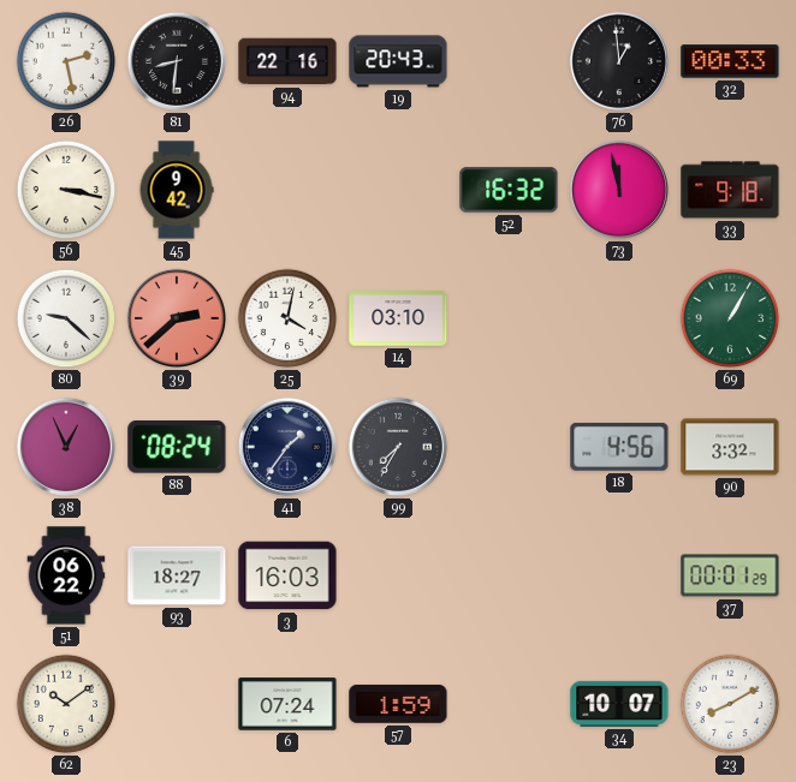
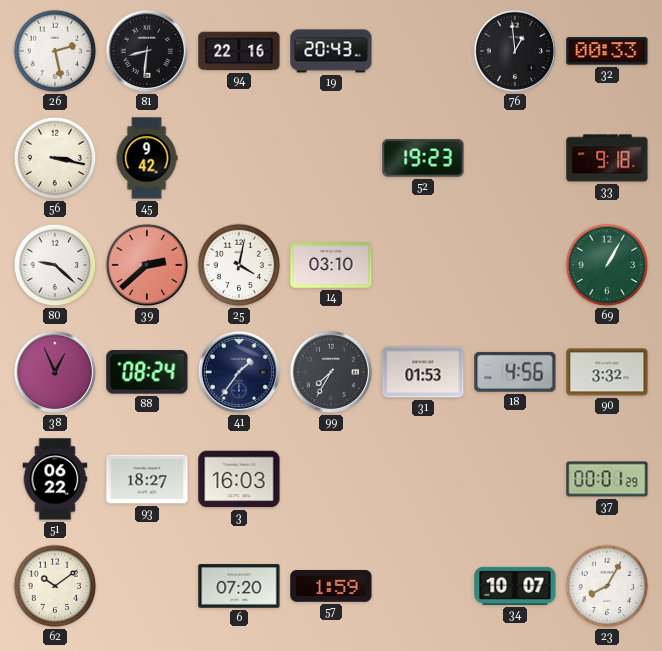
52: 16:32 -> 19:23 (423, 158)
73: 11:58 -> none (619, 190)
31: none -> 01:53 (423, 372)
6: 07:24 -> 07:20 (239, 586)
23: 8:10 -> 8:05 (607, 586)
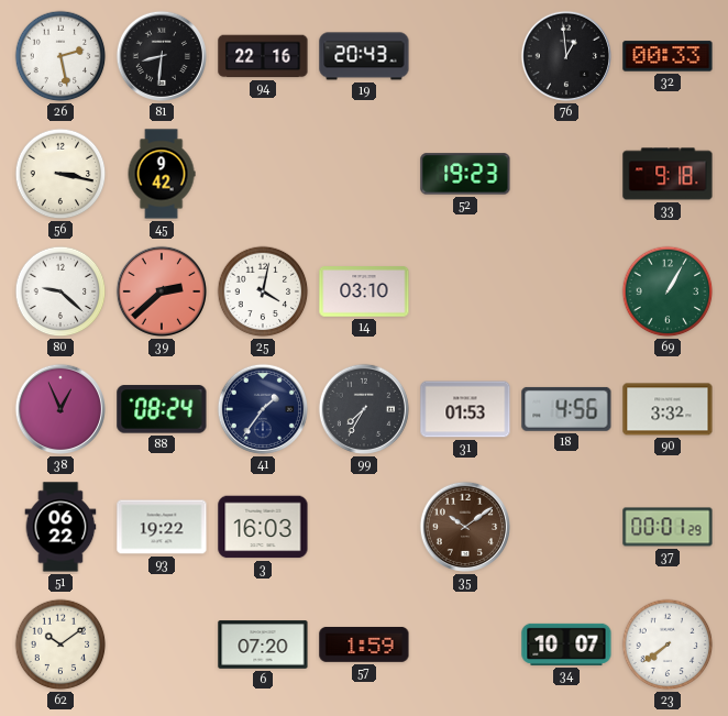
93: 18:27 -> 19:22 (162, 527)
35: none -> 10:09 (465, 527)
23: 8:05 -> 7:39 (668, 645)
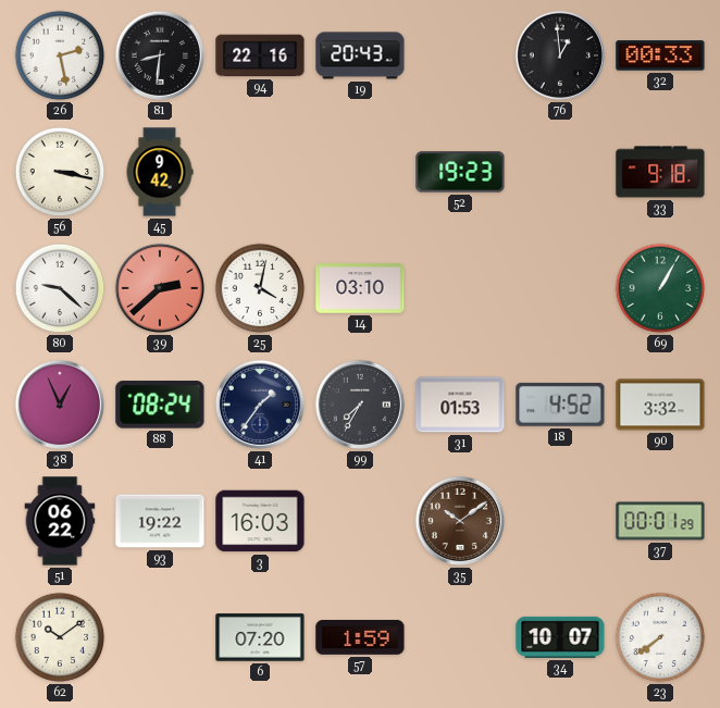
18: 4:56 -> 4:52 (560, 405)
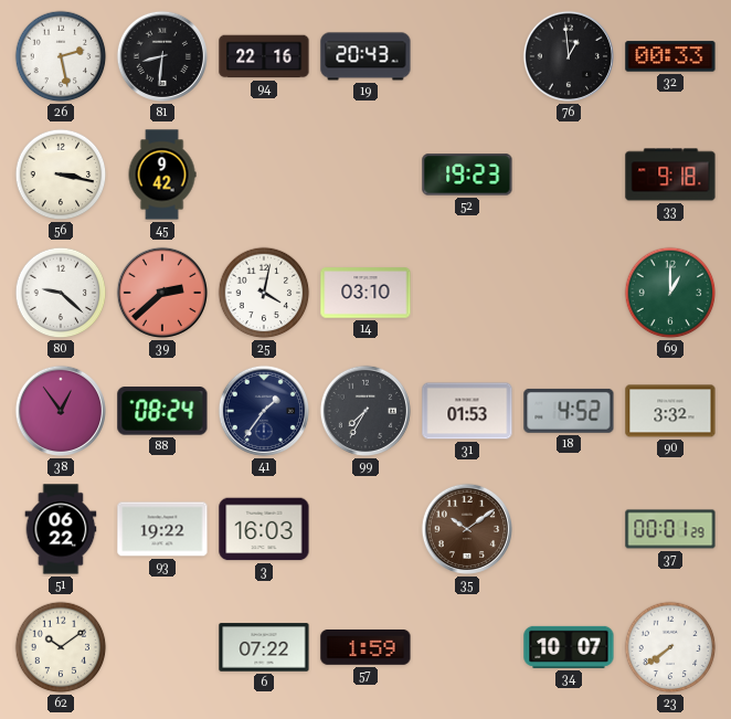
69: 1:05 -> 1:00 (670, 293)
38: 12:56 -> 12:54 (61, 411)
6: 07:20 -> 07:22 (264, 647)
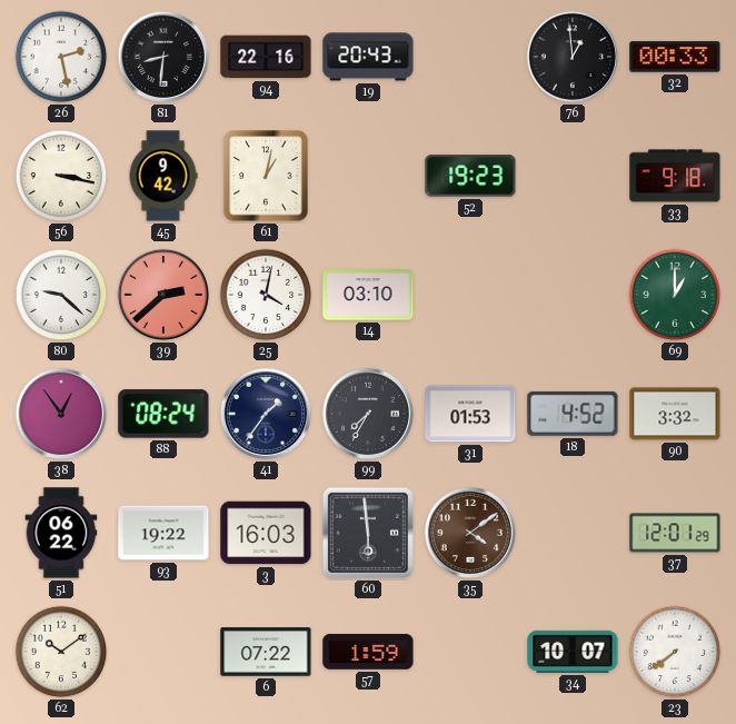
61: none -> 1:02 (266, 176)
60: none -> 5:59 (368, 533)
35: 10:09 -> 4:09 (470, 533)
37: 00:01 -> 12:01 (675, 533)
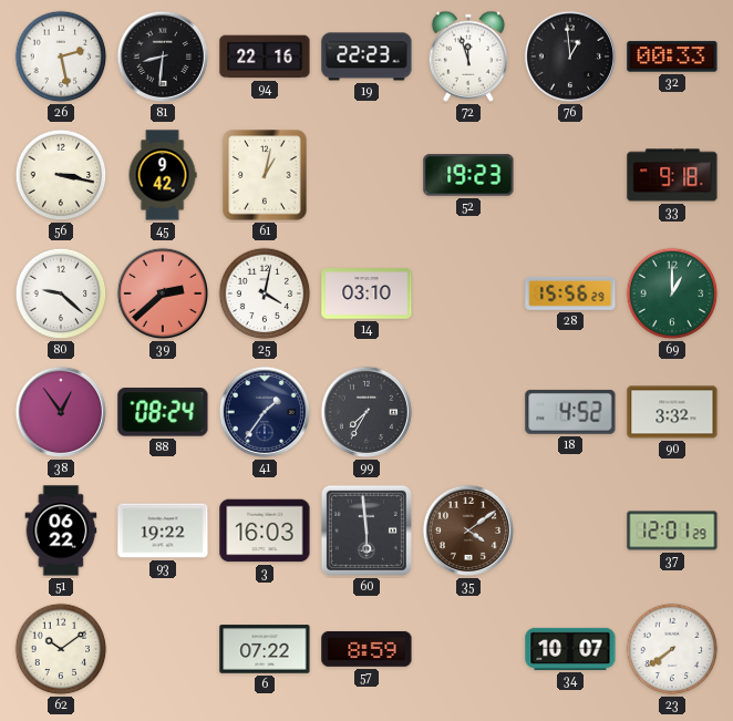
19: 20:43 -> 22:23 (366, 56)
72: none -> 11:57 (468, 56)
28: none -> 15:56 (570, 293)
31: 01:53 -> none (470, 414)
57: 1:59 -> 8:59 (366, 649)
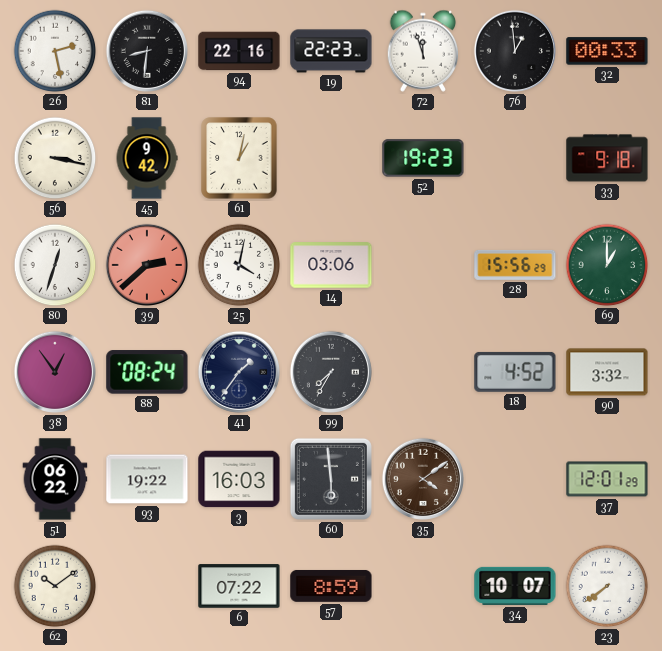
80: 9:22 -> 12:33 (55, 265)
14: 03:10 -> 03:06 (331, 265)
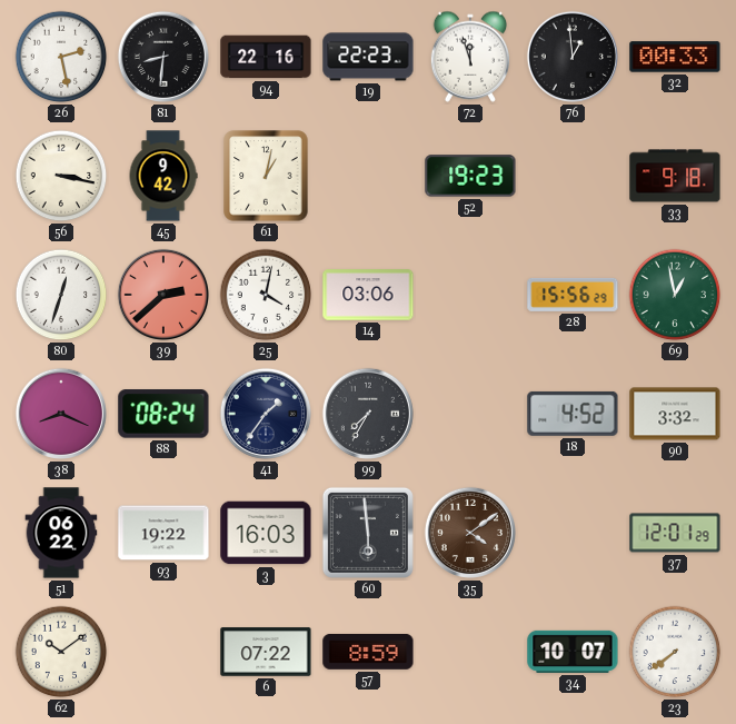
69: 1:00 -> 12:58 (675, 295)
38: 12:54 -> 8:19 (61, 414)
